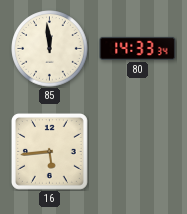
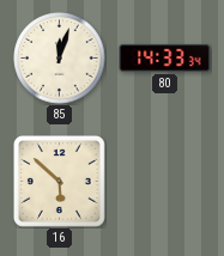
85: 11:59 -> 12:03 (60, 59)
16: 5:44 -> 5:52 (59, 181)
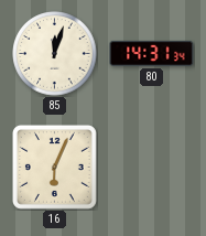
80: 14:33 -> 14:31 (152, 53)
16: 5:52 -> 6:04 (54, 167)
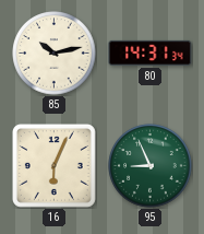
85: 12:03 -> 10:13 (55, 54)
95: none -> 8:56 (151, 166)
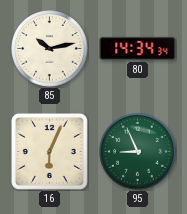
80: 14:31 -> 14:34 (138, 48)
